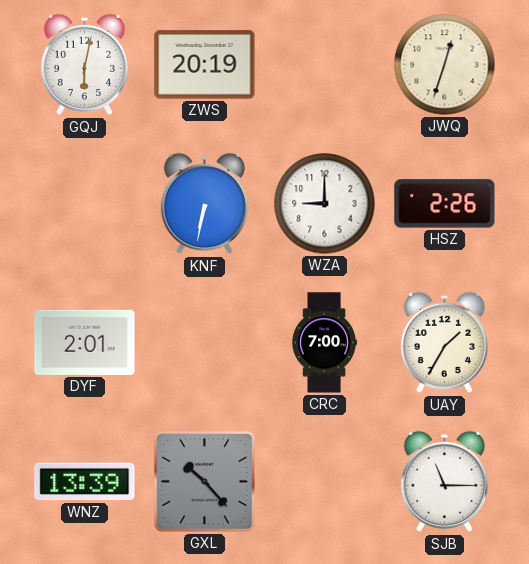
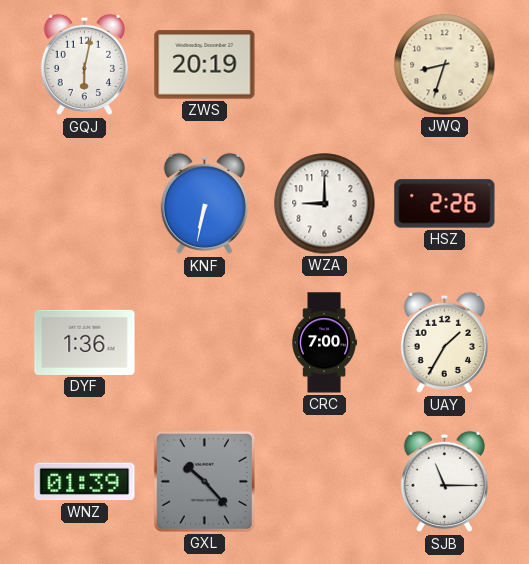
JWQ: 12:33 -> 8:33 (445, 65)
DYF: 2:01 -> 1:36 (85, 342)
WNZ: 13:39 -> 01:39 (85, 482)
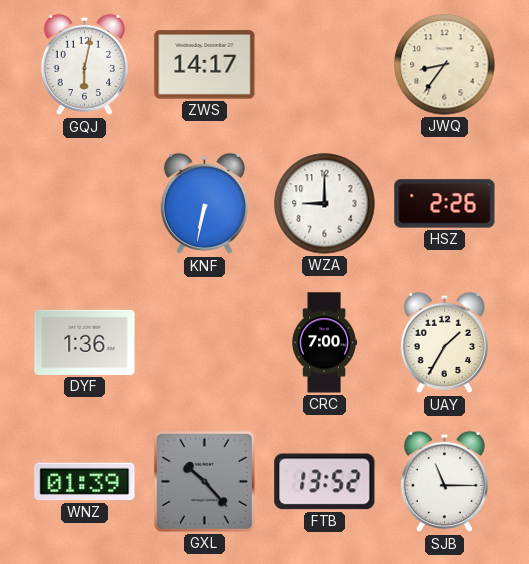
ZWS: 20:19 -> 14:17 (205, 65)
JWQ: 8:33 -> 8:36 (445, 65)
FTB: none -> 13:52 (325, 482)
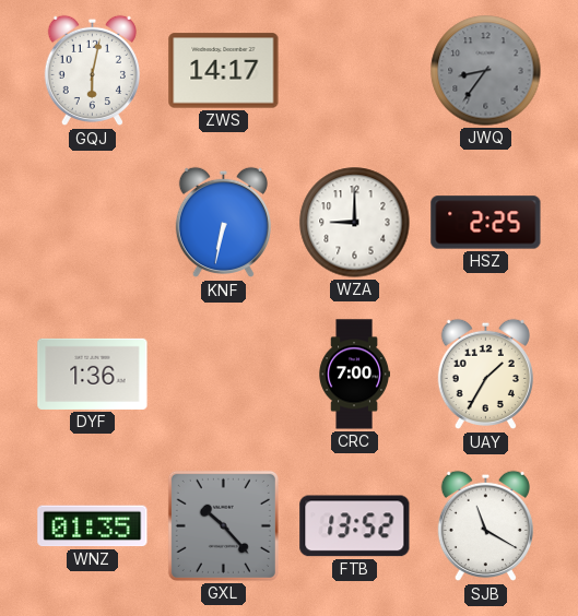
JWQ dial: cream -> grey (486, 71)
HSZ: 2:26 -> 2:25 (486, 223)
WNZ: 01:39 -> 01:35 (93, 526)
SJB: 11:15 -> 11:20 (485, 526)
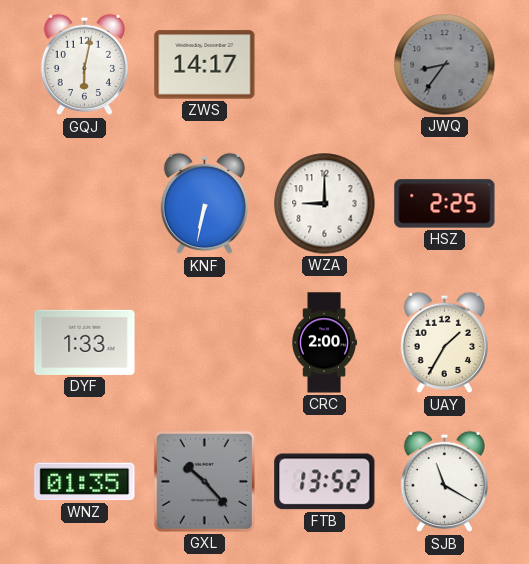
DYF: 1:36 -> 1:33 (85, 342)
CRC: 7:00 -> 2:00 (324, 343)
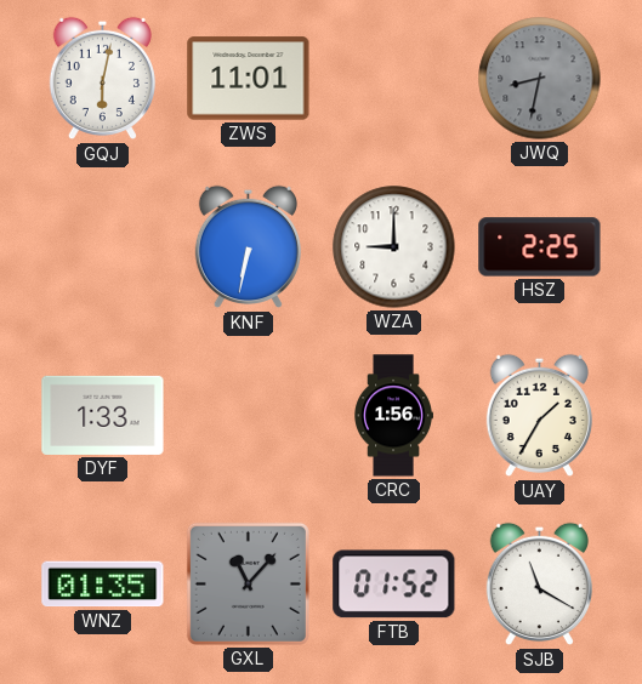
ZWS: 14:17 -> 11:01 (249, 79)
JWQ: 8:36 -> 8:32 (540, 79)
CRC: 2:00 -> 1:56 (393, 416)
GXL: 10:23 -> 11:07 (248, 583)
FTB: 13:52 -> 01:52 (394, 585)
